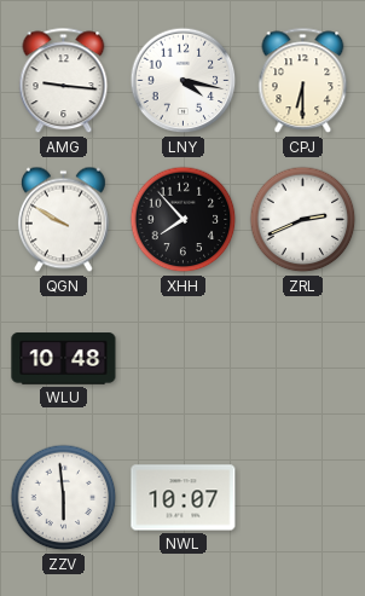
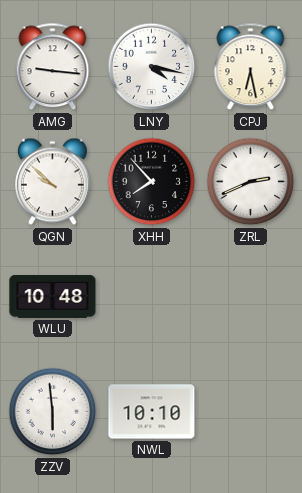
CPJ: 6:30 -> 6:28 (251, 67)
QGN: 9:50 -> 9:52 (52, 182)
NWL: 10:07 -> 10:10 (152, 412)
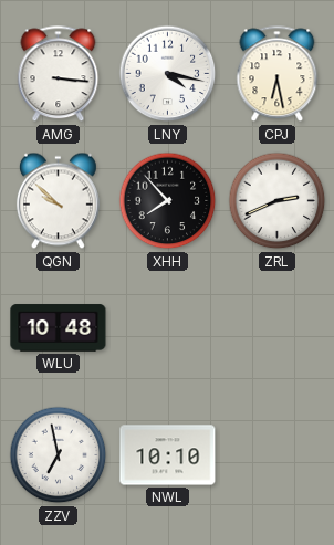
AMG: 9:16 -> 3:16 (59, 74)
ZZV: 5:59 -> 6:58 (59, 455)
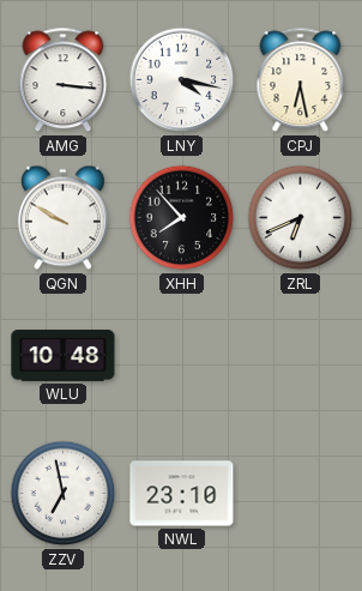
QGN: 9:52 -> 9:50 (62, 218)
ZRL: 2:41 -> 6:41 (301, 218)
NWL: 10:10 -> 23:10 (182, 494)
